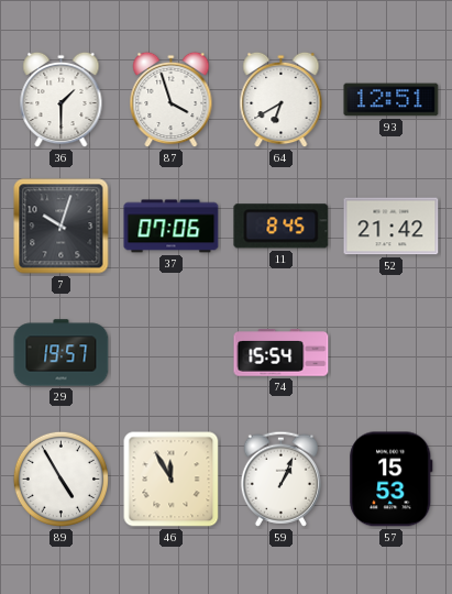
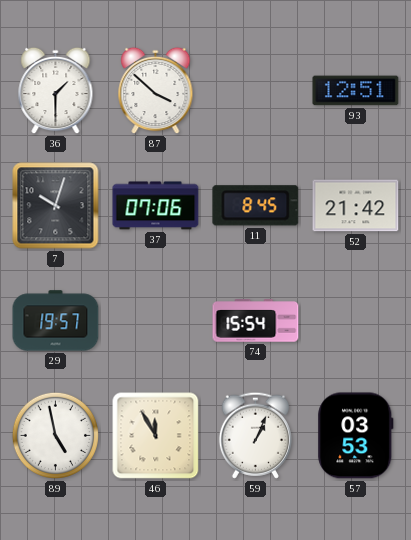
87: 3:57 -> 3:52 (156, 91)
64: 6:40 -> none (282, 100)
89: 4:55 -> 4:58 (55, 435)
57: 15:53 -> 03:53 (356, 436)
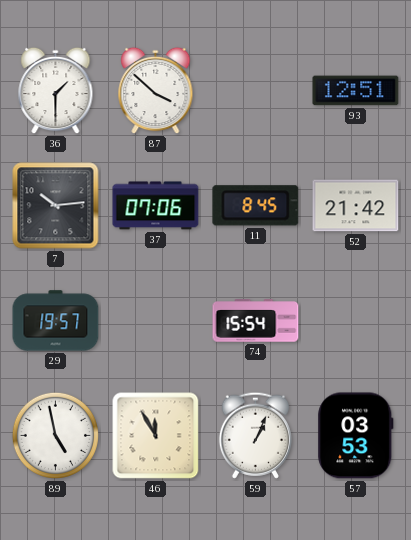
7: 10:03 -> 10:14 (56, 206)
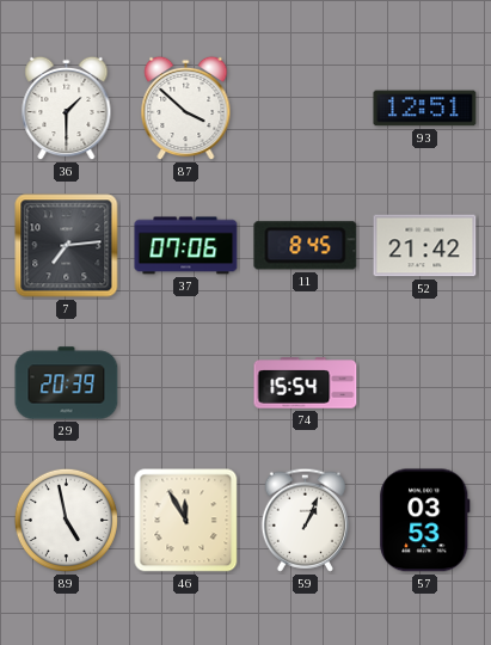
7: 10:14 -> 7:14 (67, 246)
29: 19:57 -> 20:39 (67, 383)
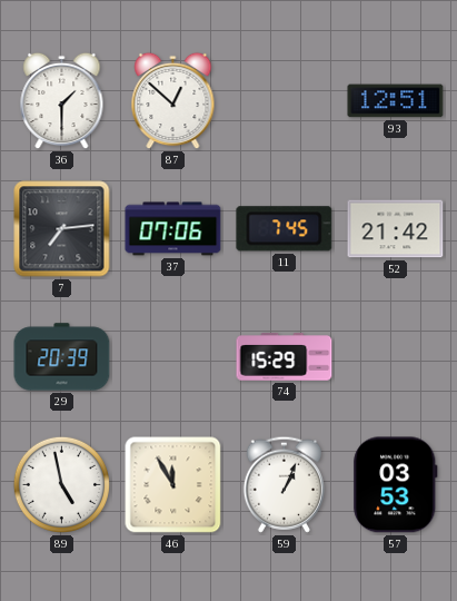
87: 3:52 -> 12:52 (173, 101)
11: 8:45 -> 7:45 (285, 229)
74: 15:54 -> 15:29 (285, 357)
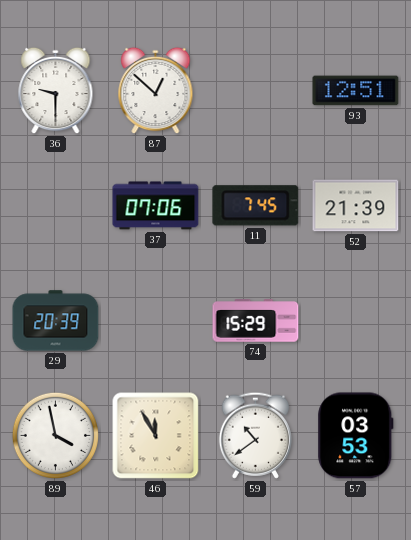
36: 1:30 -> 9:30 (56, 91)
7: 7:14 -> none (62, 229)
52: 21:42 -> 21:39 (356, 206)
89: 4:58 -> 3:58 (55, 435)
59: 1:04 -> 10:39 (255, 435)
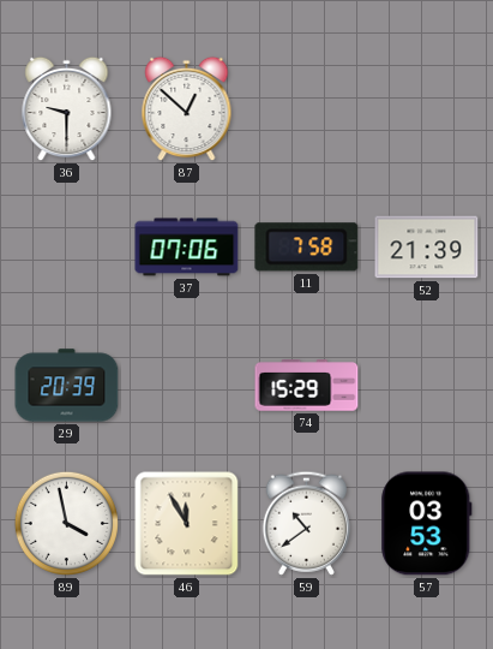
93: 12:51 -> none (356, 91)
11: 7:45 -> 7:58 (307, 248)
